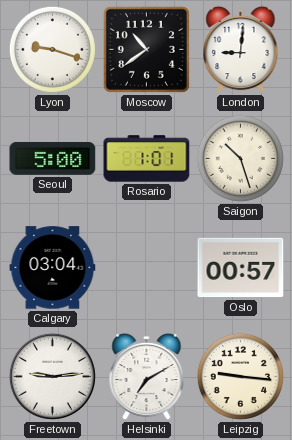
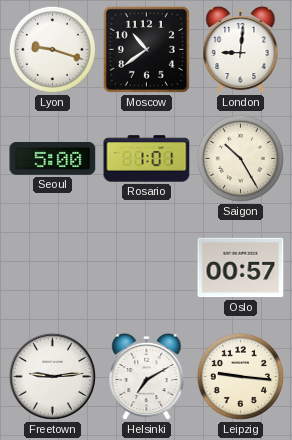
Saigon: 10:27 -> 10:25 (240, 158)
Calgary: 03:04 -> none (53, 268)
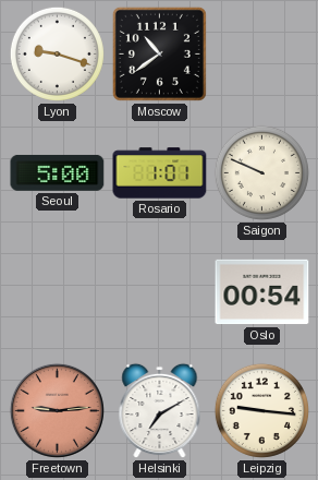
London: 9:01 -> none (241, 50)
Saigon: 10:25 -> 9:49 (261, 172)
Oslo: 00:57 -> 00:54 (262, 292)
Freetown dial: white -> salmon (57, 410)
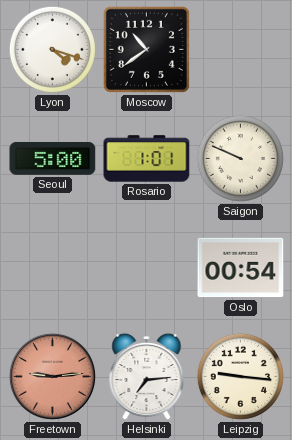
Lyon: 9:18 -> 4:18 (52, 49)
Helsinki: 7:10 -> 7:14 (147, 377)
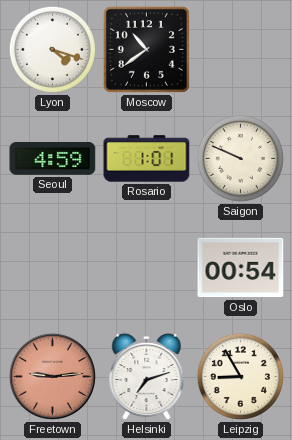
Seoul: 5:00 -> 4:59 (53, 158)
Helsinki: 7:14 -> 7:12 (147, 377)
Leipzig: 9:16 -> 8:55 (240, 376)
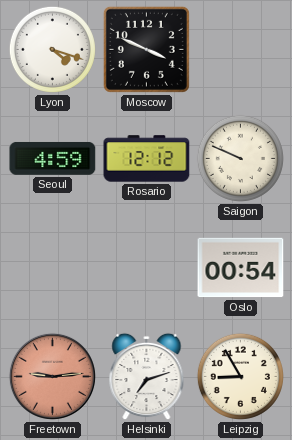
Moscow: 10:39 -> 3:49 (146, 49)
Rosario: 1:01 -> 12:12 (147, 159)
